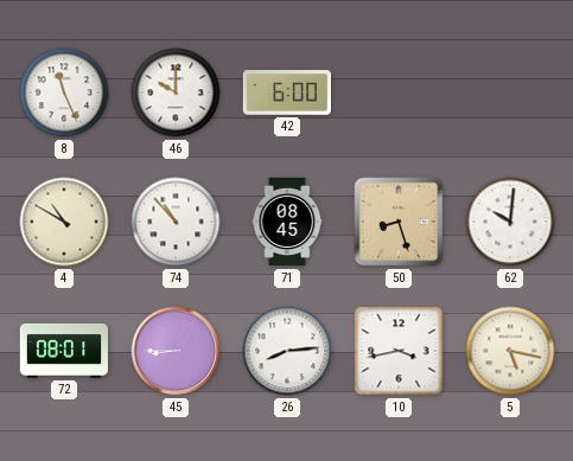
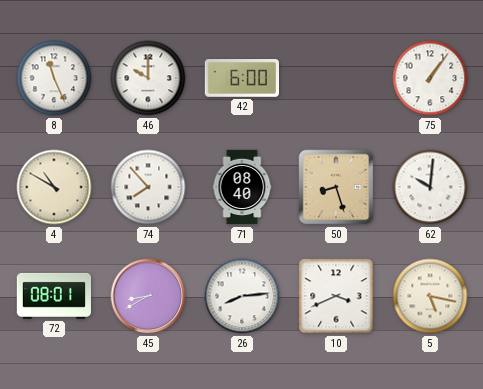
75: none -> 1:06 (430, 78)
74: 10:53 -> 7:53 (148, 187)
71: 08:45 -> 08:40 (242, 187)
45: 8:45 -> 8:40 (148, 296)
10: 3:43 -> 3:41 (336, 296)
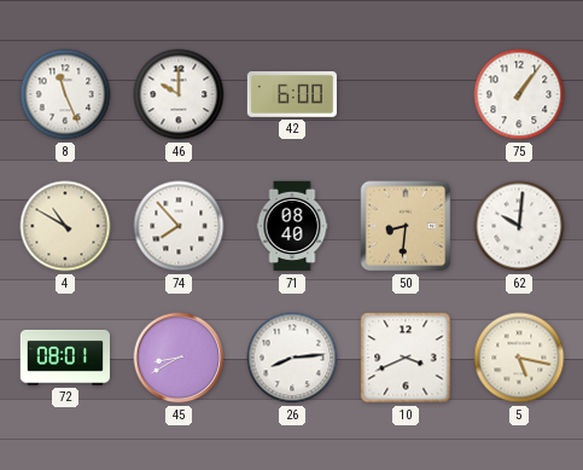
50: 8:27 -> 8:31 (406, 226)
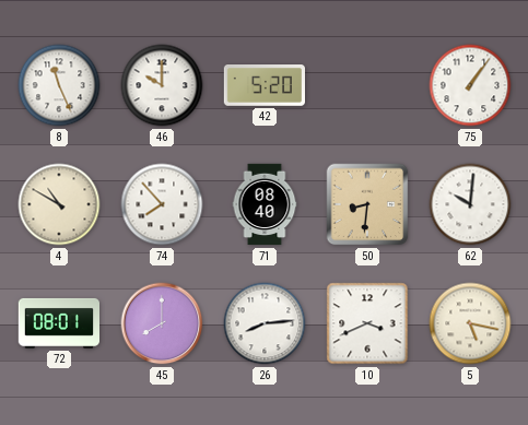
42: 6:00 -> 5:20 (263, 85)
45: 8:40 -> 8:00 (162, 323)
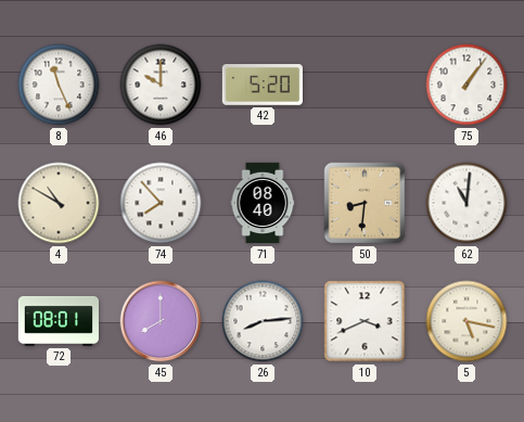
62: 10:01 -> 11:01 (467, 203)
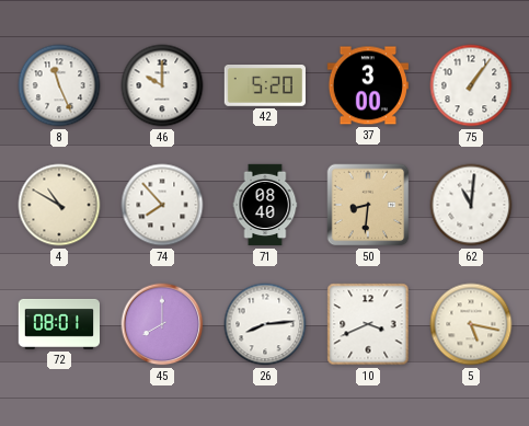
37: none -> 3:00 (367, 85)
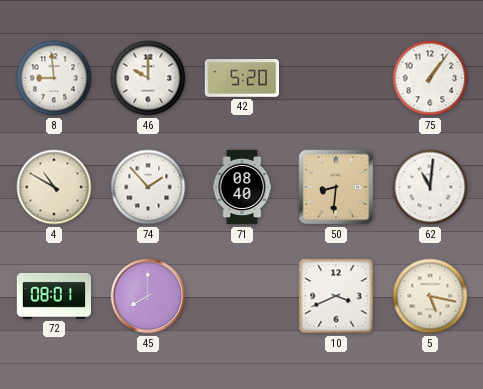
8: 11:26 -> 8:59 (54, 78)
37: 3:00 -> none (367, 85)
74: 7:53 -> 1:53 (148, 187)
26: 8:14 -> none (265, 324)
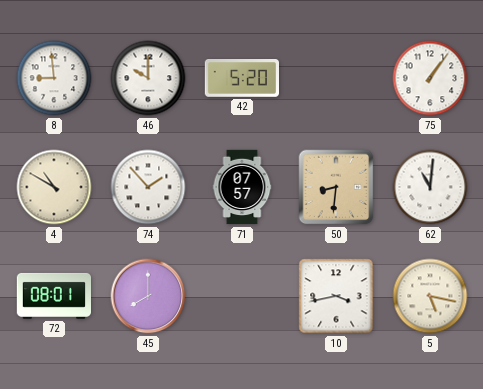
71: 08:40 -> 07:57 (242, 187)
10: 3:41 -> 3:43 (336, 296)
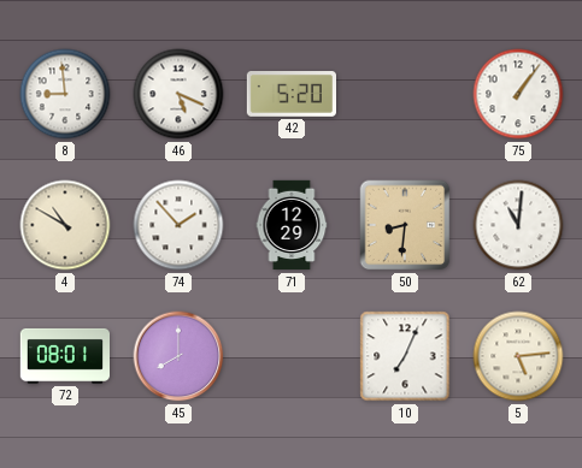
46: 10:00 -> 5:19 (178, 94)
71: 07:57 -> 12:29 (292, 225)
10: 3:43 -> 7:04 (405, 356)
5: 5:17 -> 5:14 (518, 356)
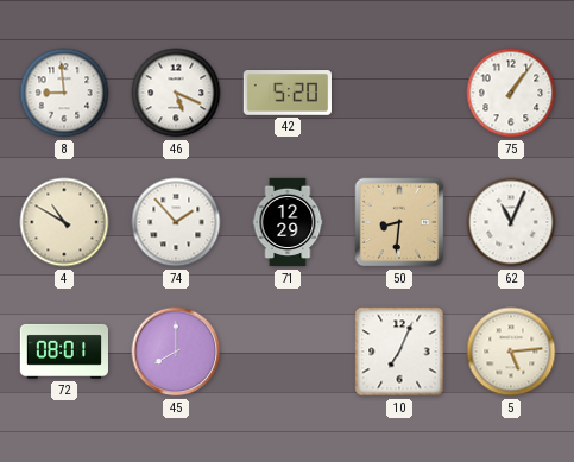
62: 11:01 -> 11:04 (511, 222)
